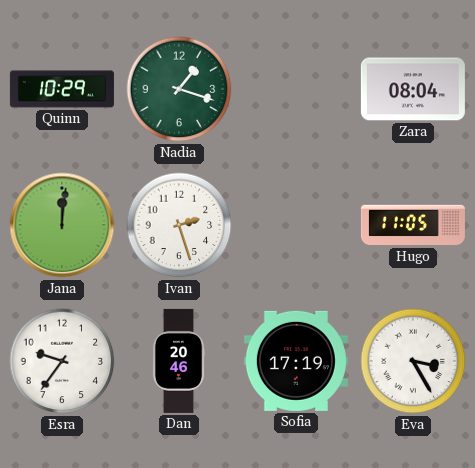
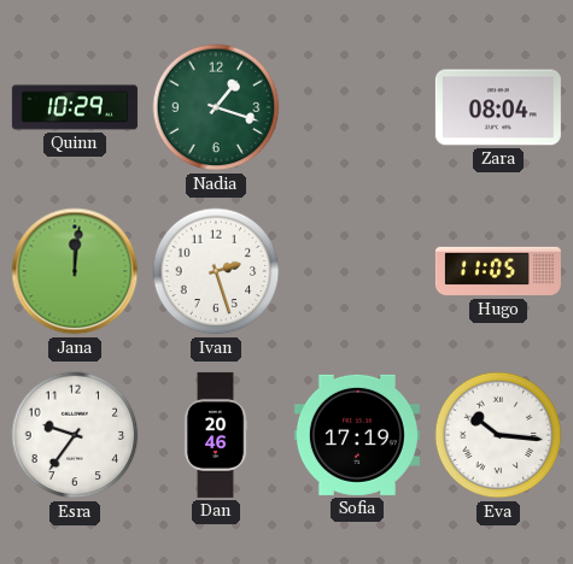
Eva: 3:25 -> 10:16 (498, 435)
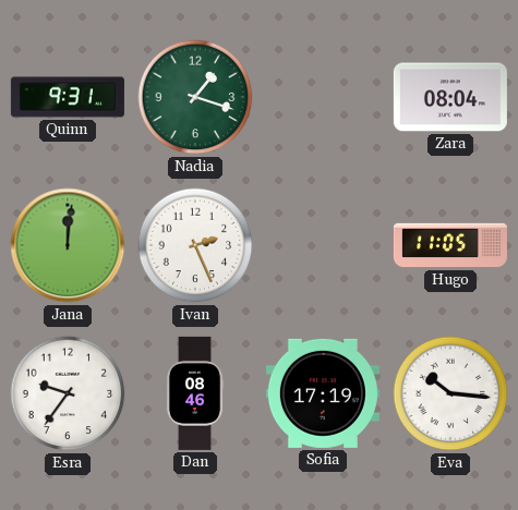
Quinn: 10:29 -> 9:31 (68, 97)
Ivan: 2:27 -> 2:26 (195, 245)
Dan: 20:46 -> 08:46 (195, 393)
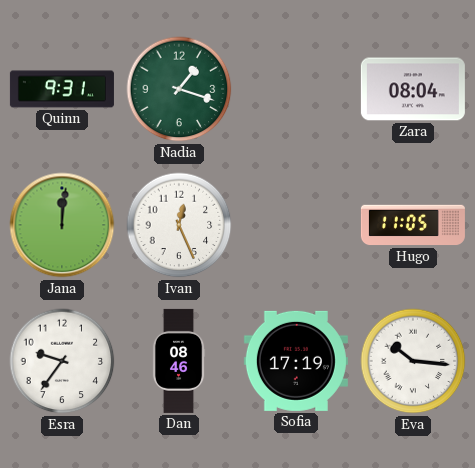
Ivan: 2:26 -> 12:26 (179, 225)
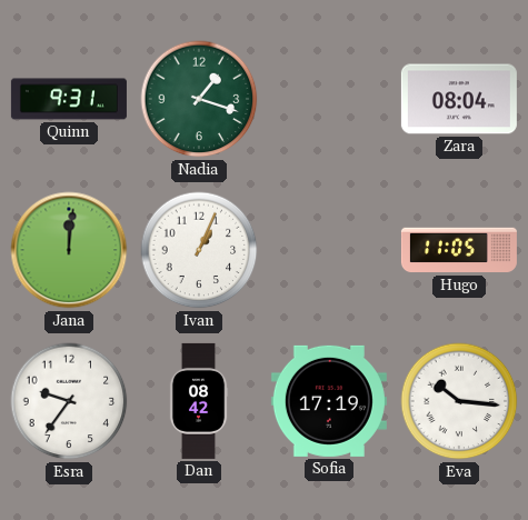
Ivan: 12:26 -> 1:04 (199, 250)
Dan: 08:46 -> 08:42 (199, 401)
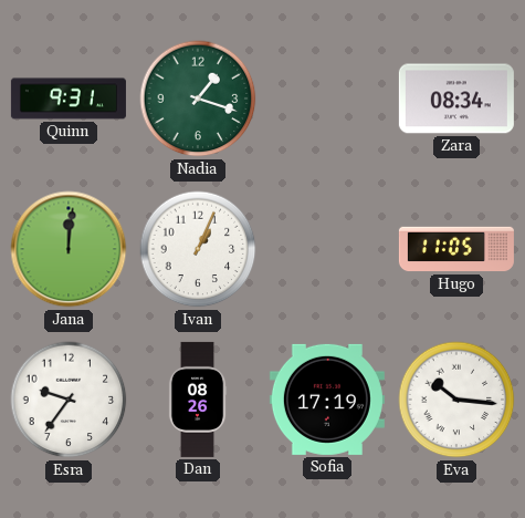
Zara: 08:04 -> 08:34 (456, 99)
Dan: 08:42 -> 08:26 (198, 400)
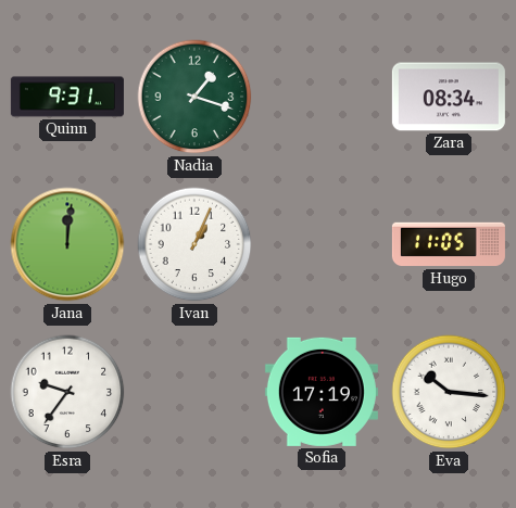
Dan: 08:26 -> none (198, 400)
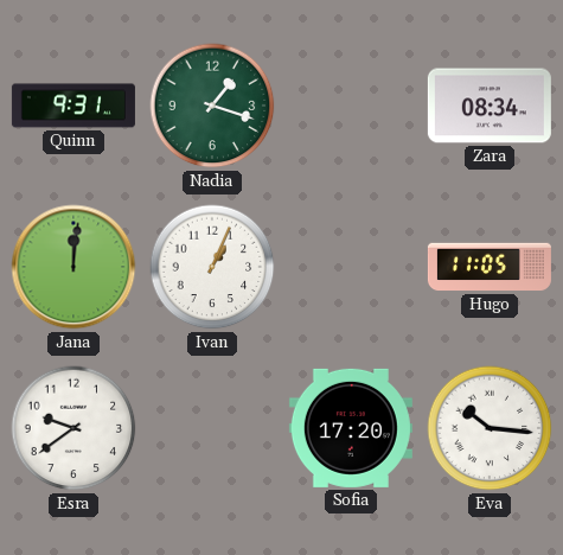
Esra: 9:36 -> 9:39 (73, 428)
Sofia: 17:19 -> 17:20 (351, 428)
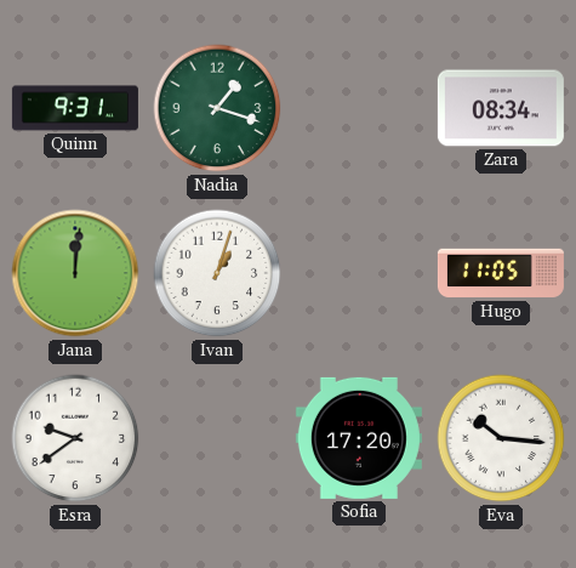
Ivan: 1:04 -> 1:03 (217, 273)
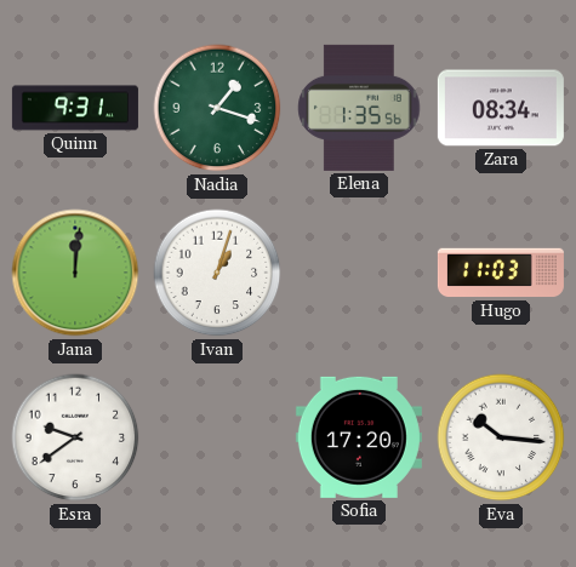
Elena: none -> 1:35 (359, 108)
Hugo: 11:05 -> 11:03 (501, 273)
